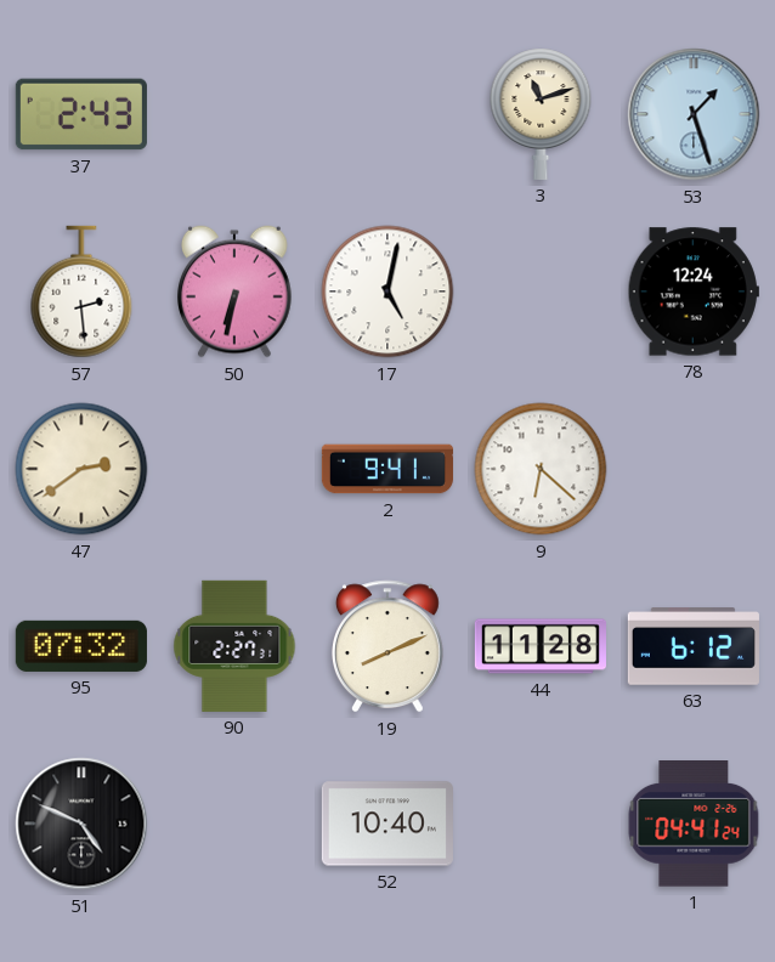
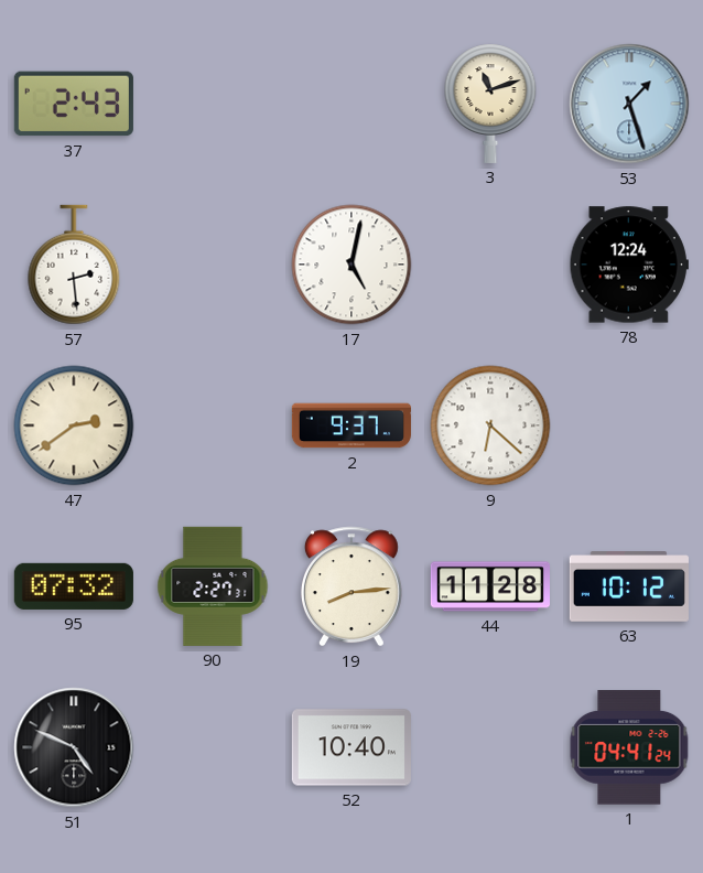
50: 6:32 -> none (236, 292)
2: 9:41 -> 9:37 (351, 425)
19: 8:11 -> 8:14 (351, 586)
63: 6:12 -> 10:12 (629, 588)
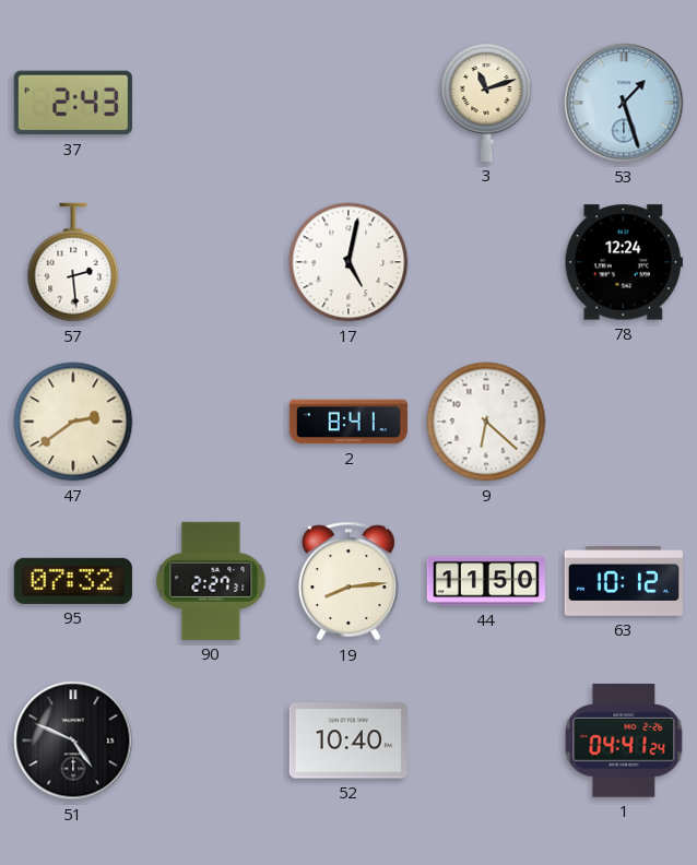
2: 9:37 -> 8:41 (349, 422)
44: 11:28 -> 11:50 (486, 581)
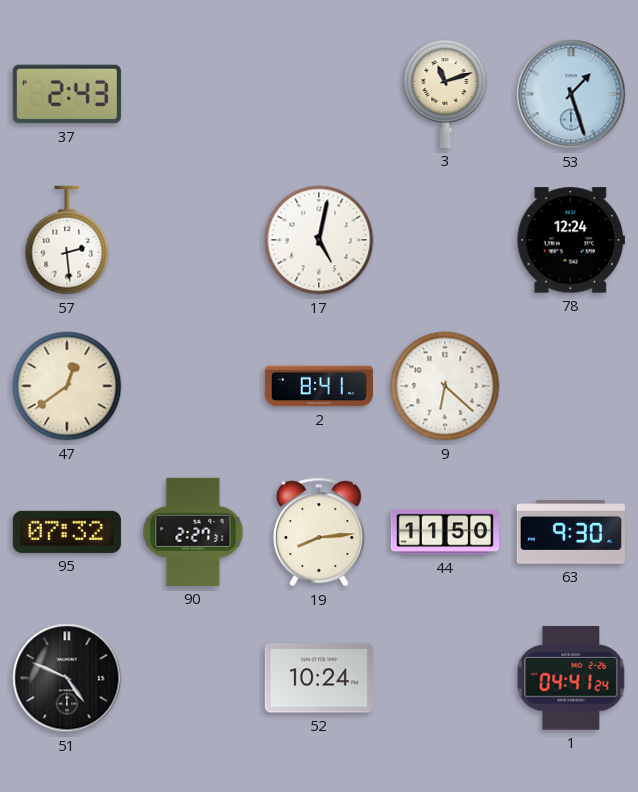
47: 2:39 -> 12:39 (67, 386)
63: 10:12 -> 9:30 (571, 533)
52: 10:40 -> 10:24 (319, 678)
